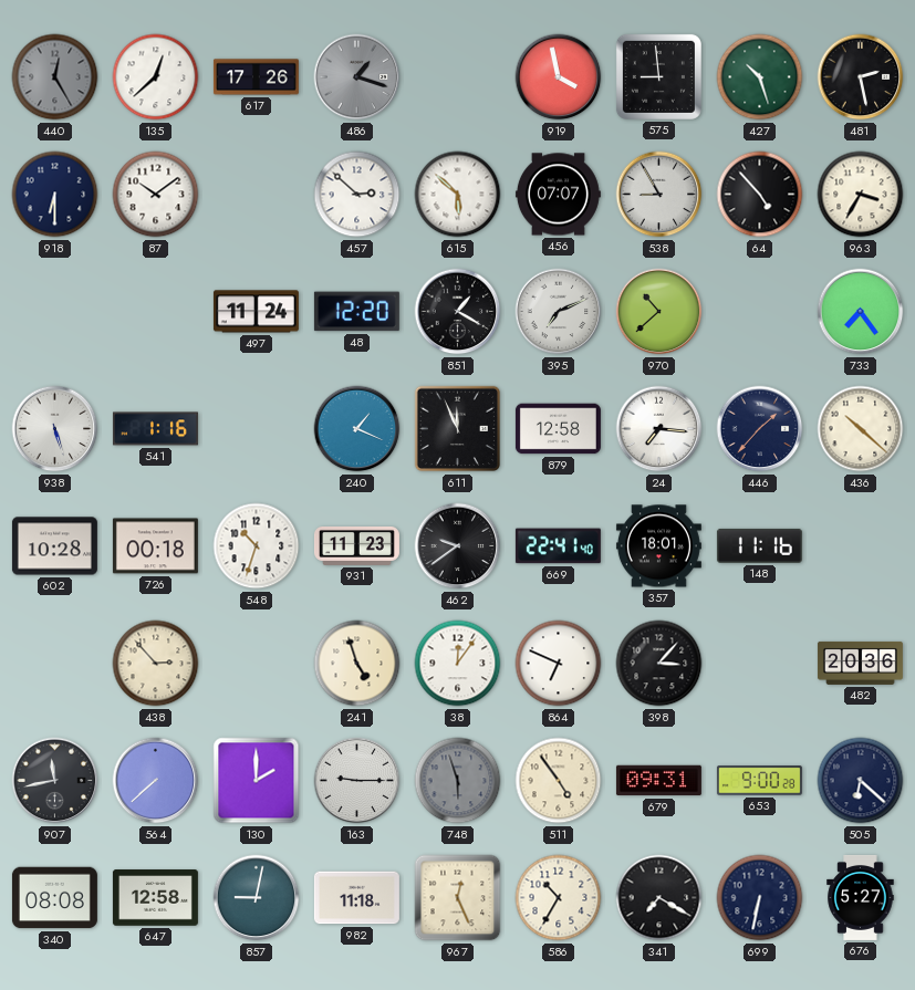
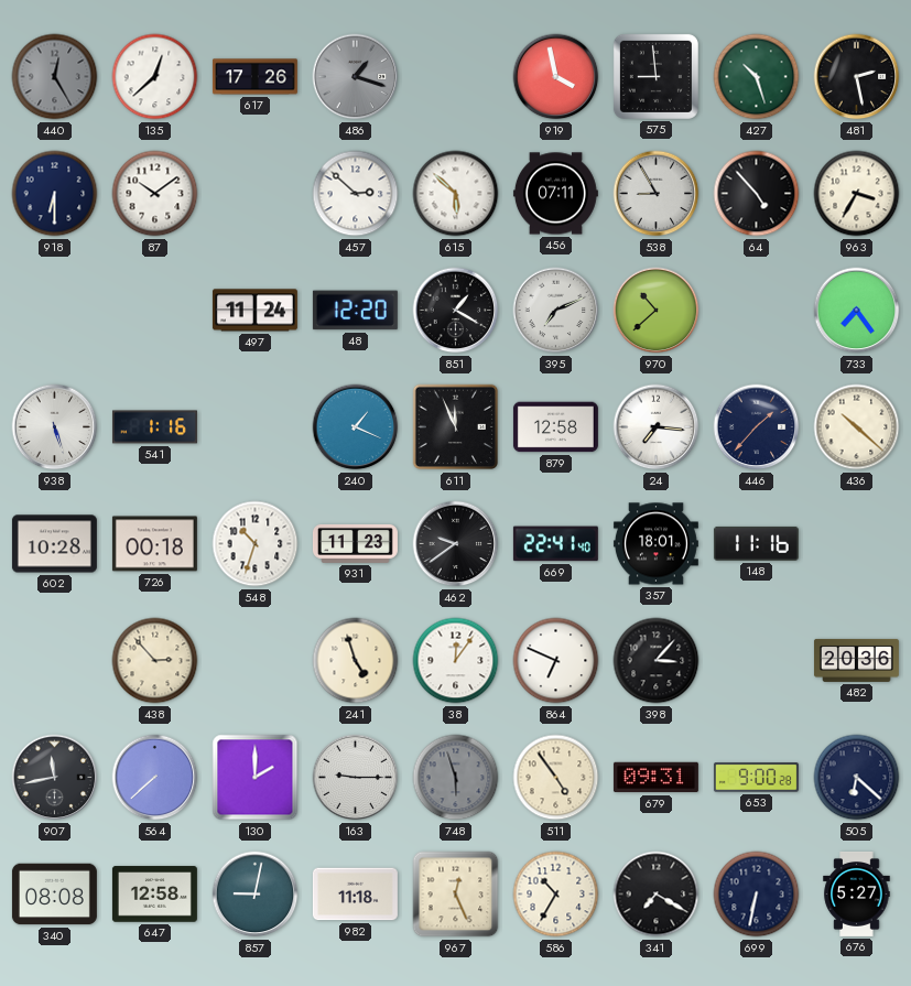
456: 07:07 -> 07:11 (555, 194)
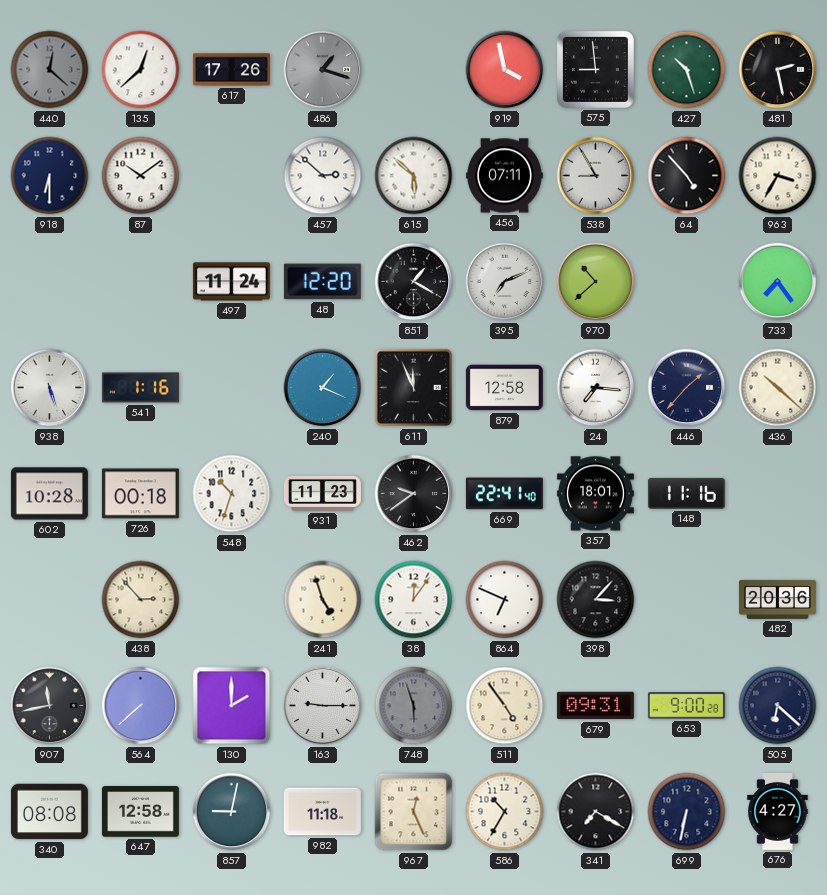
440: 12:25 -> 12:22 (50, 70)
676: 5:27 -> 4:27 (778, 811)
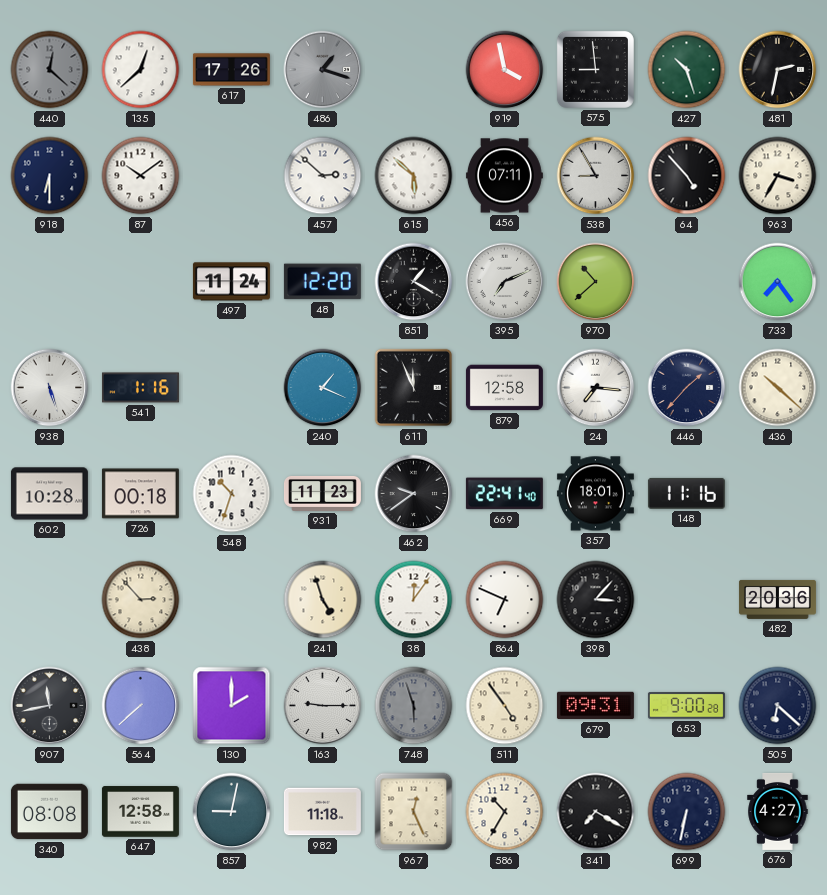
481: 2:28 -> 2:32 (778, 70)
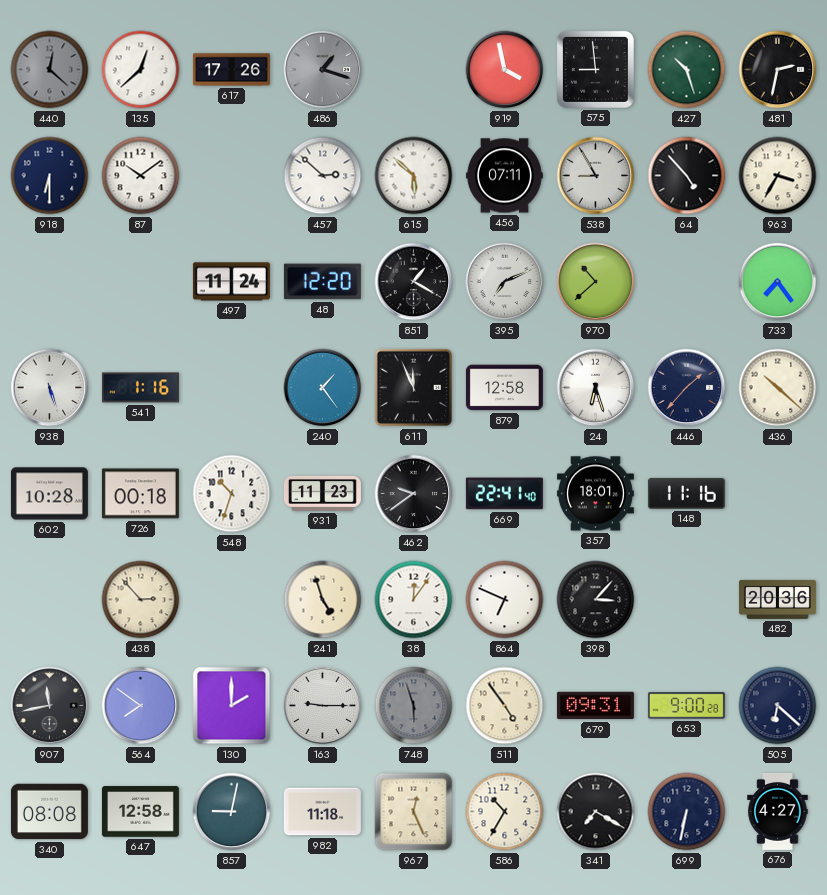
240: 1:19 -> 1:24 (323, 388)
24: 7:16 -> 6:27 (596, 388)
564: 7:38 -> 7:51 (141, 706)
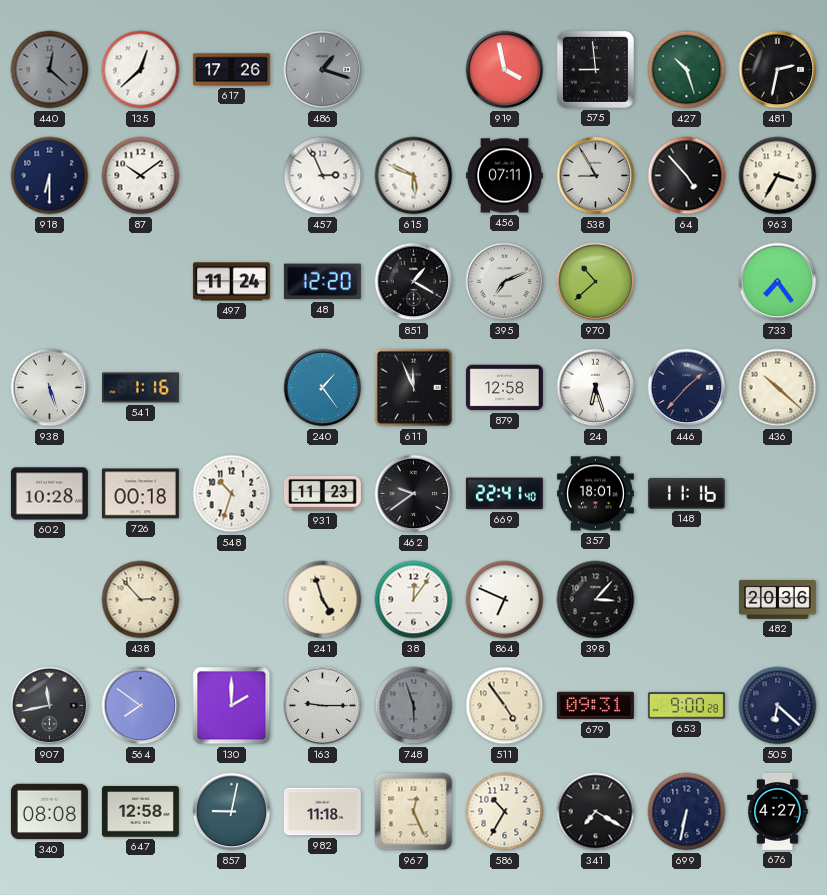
457: 2:52 -> 2:56 (323, 176)
615: 5:52 -> 5:49 (414, 176)
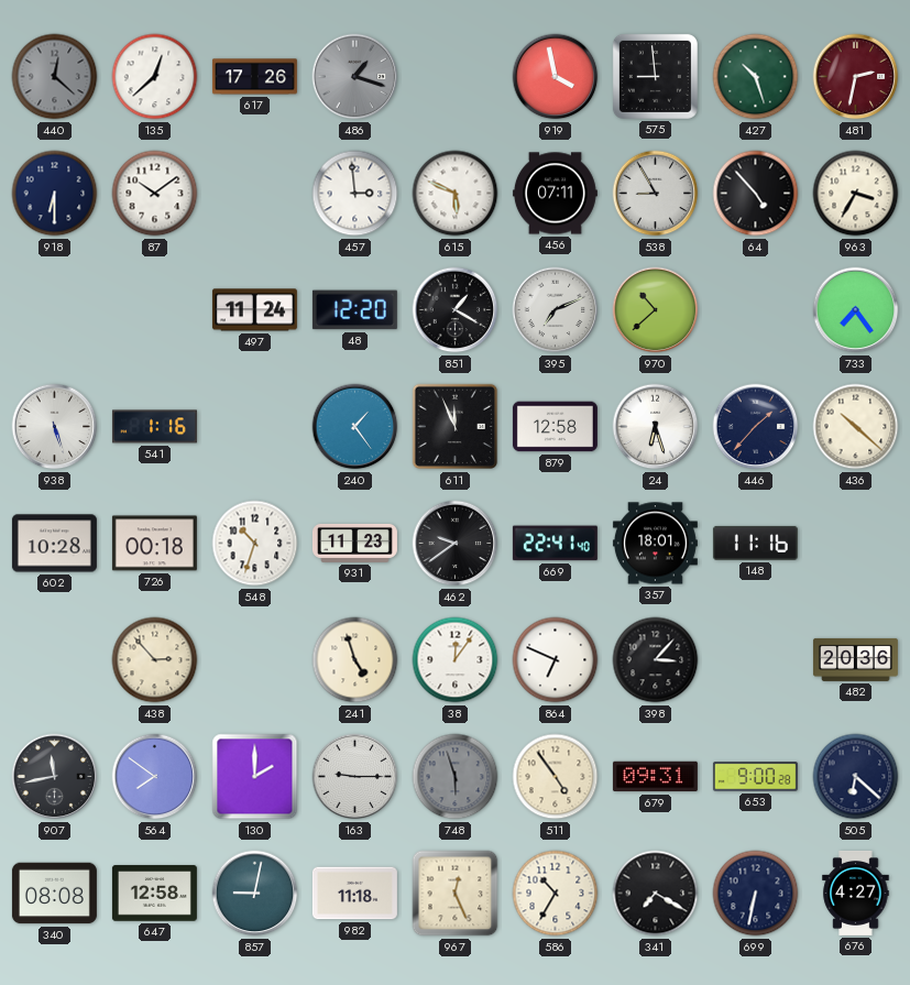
481 dial: black -> burgundy (856, 77)
457: 2:56 -> 2:59 (355, 194)
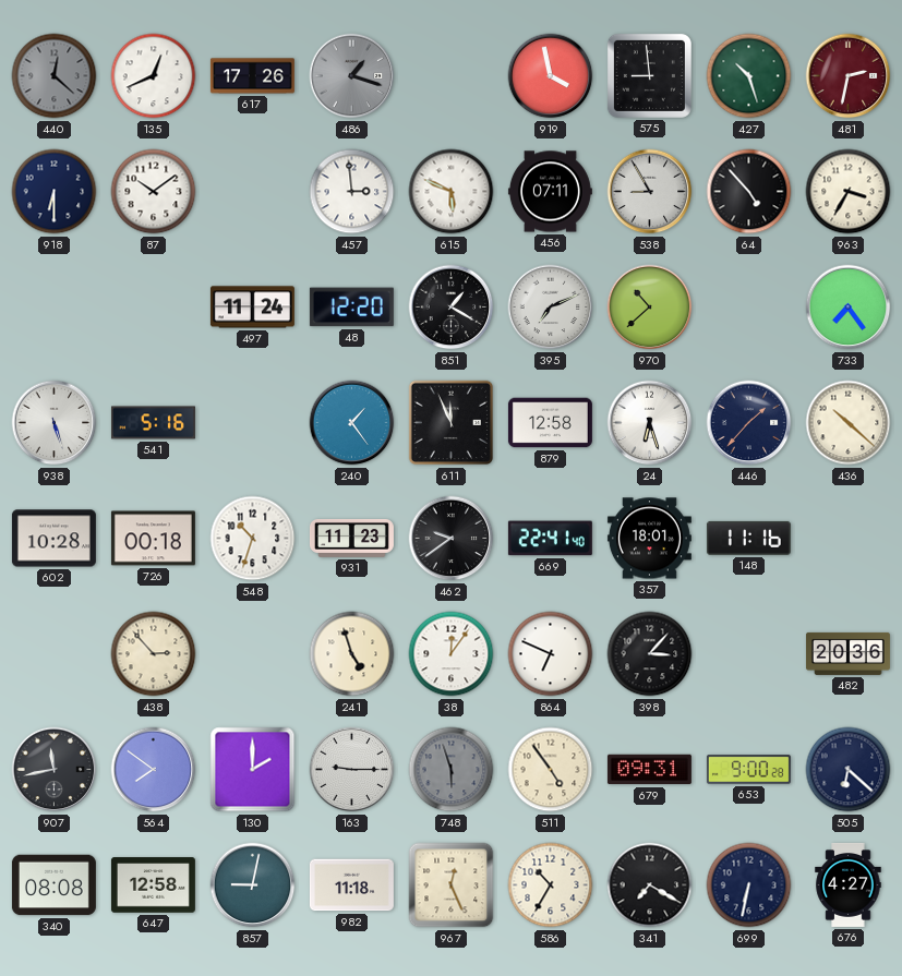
135: 12:38 -> 12:41 (154, 76)
541: 1:16 -> 5:16 (153, 423)
